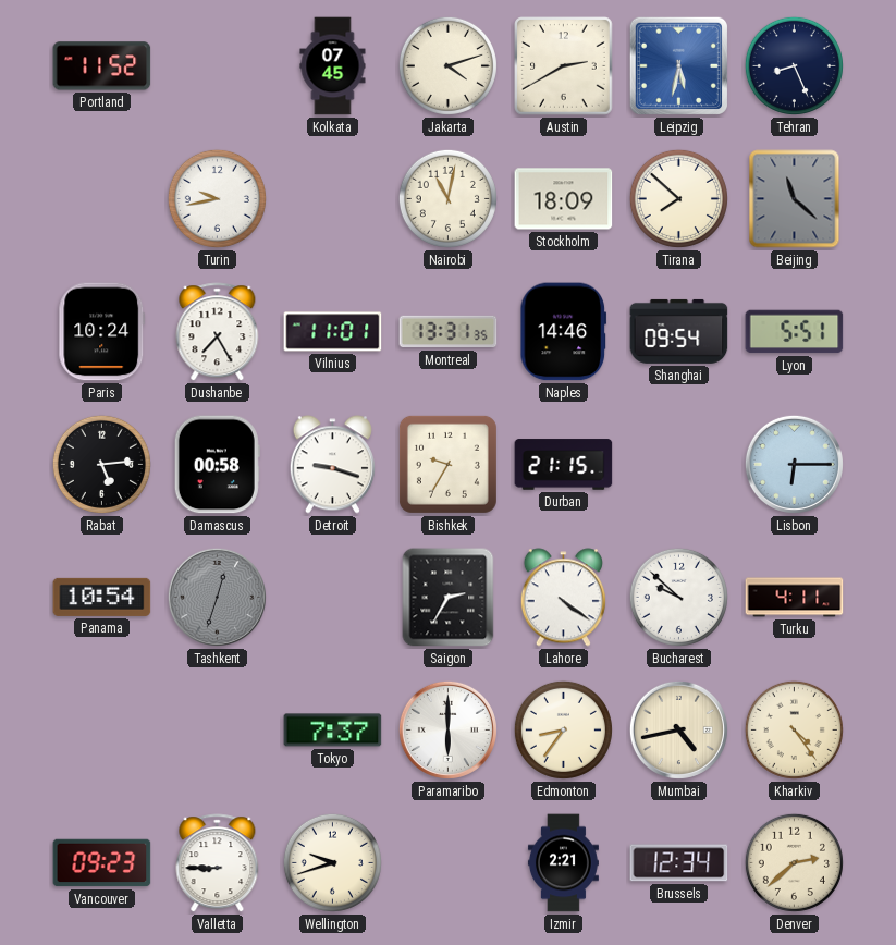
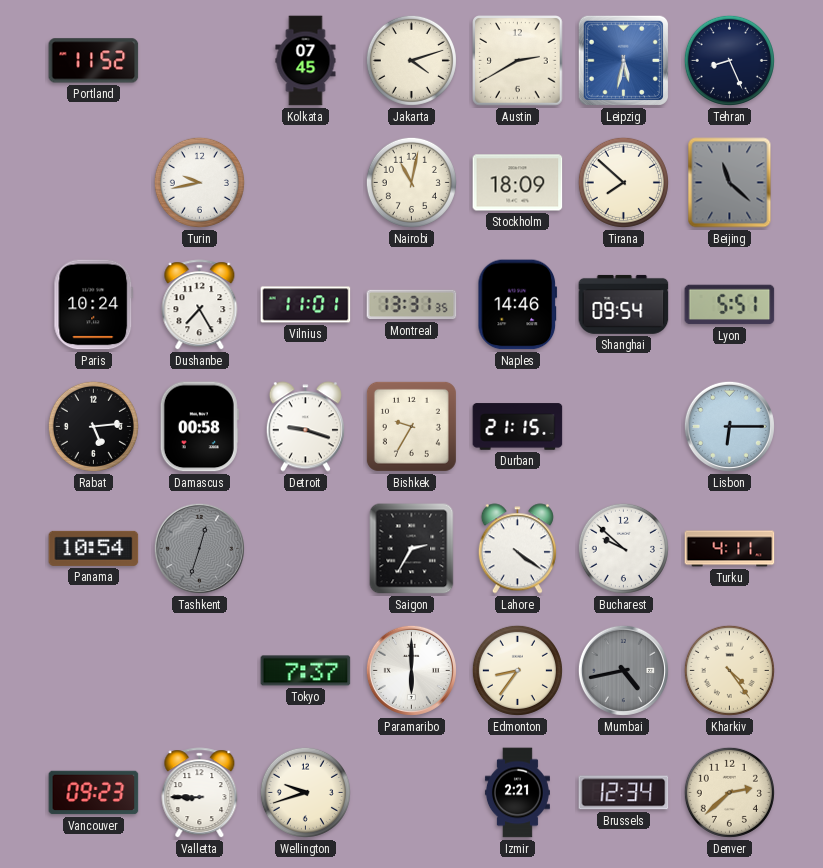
Mumbai dial: cream -> grey (623, 670)
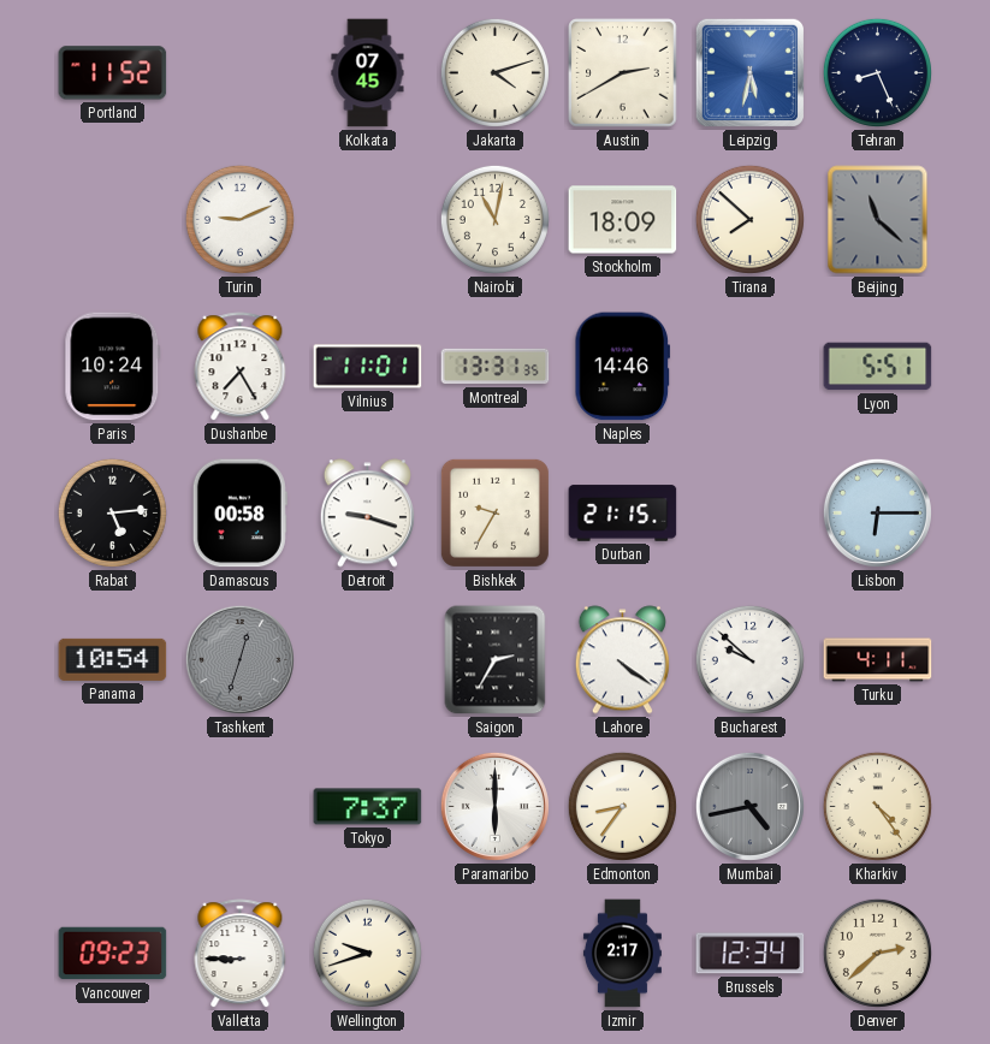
Turin: 9:43 -> 9:11 (239, 219)
Shanghai: 09:54 -> none (624, 304)
Izmir: 2:21 -> 2:17 (622, 954)
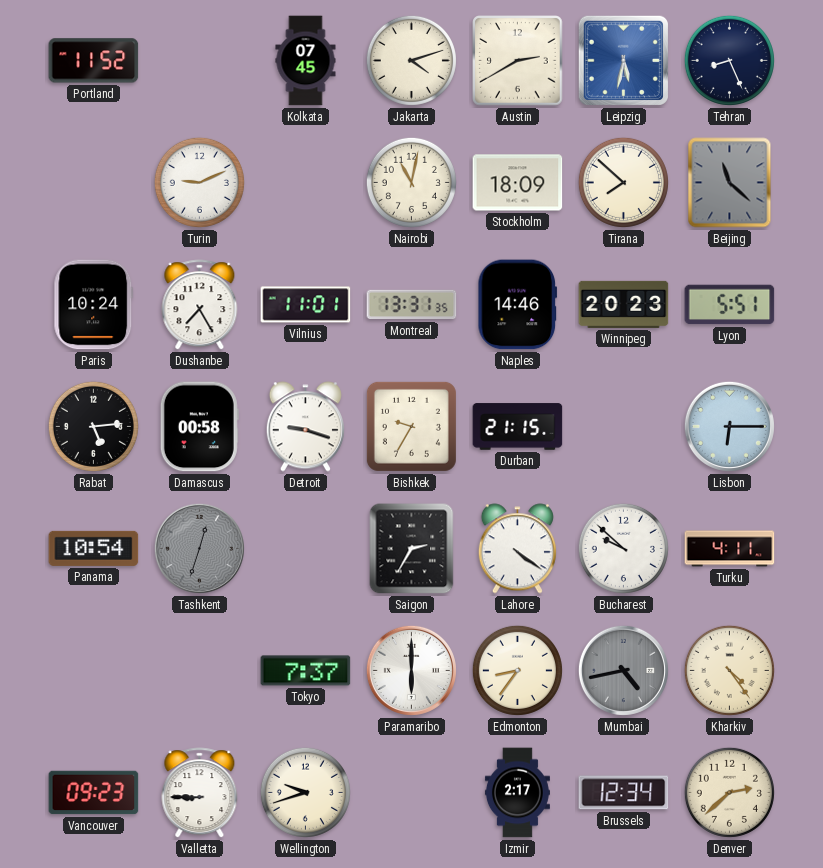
Winnipeg: none -> 20:23 (624, 304)
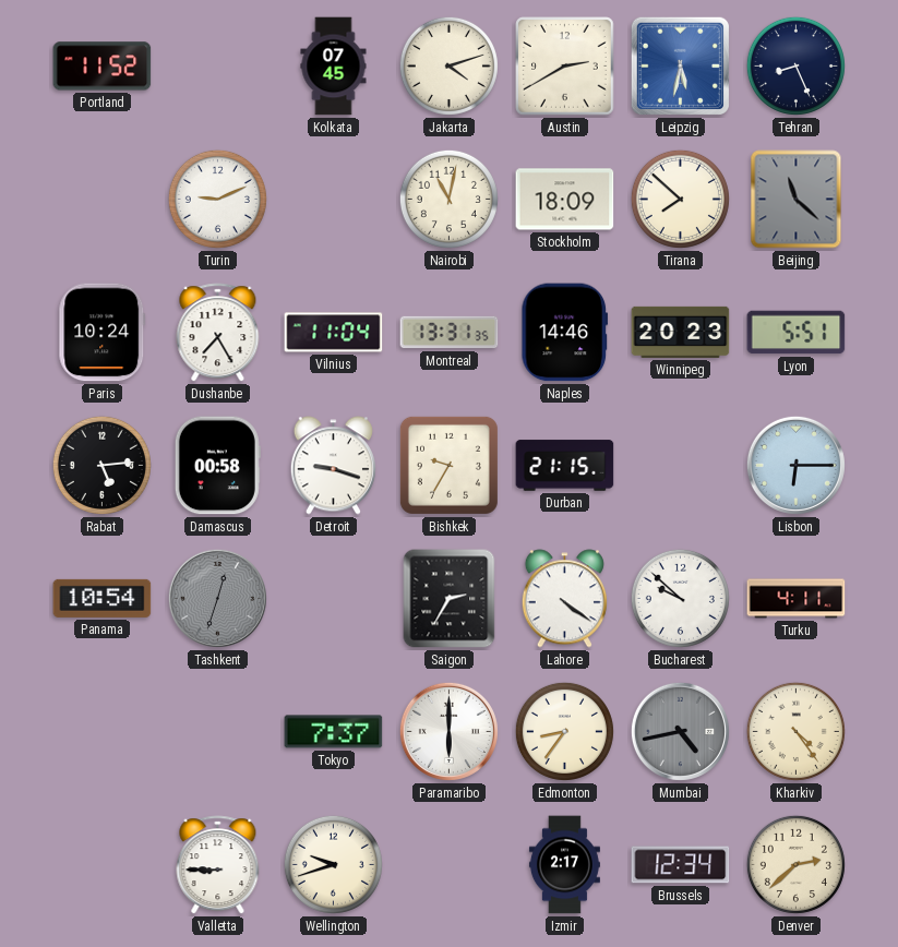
Vilnius: 11:01 -> 11:04 (334, 333)
Vancouver: 09:23 -> none (94, 793)
